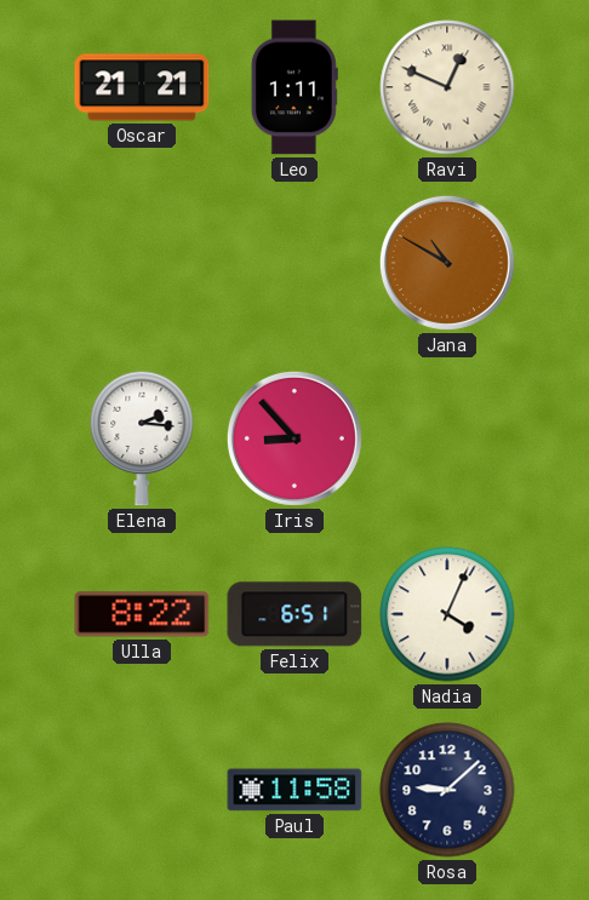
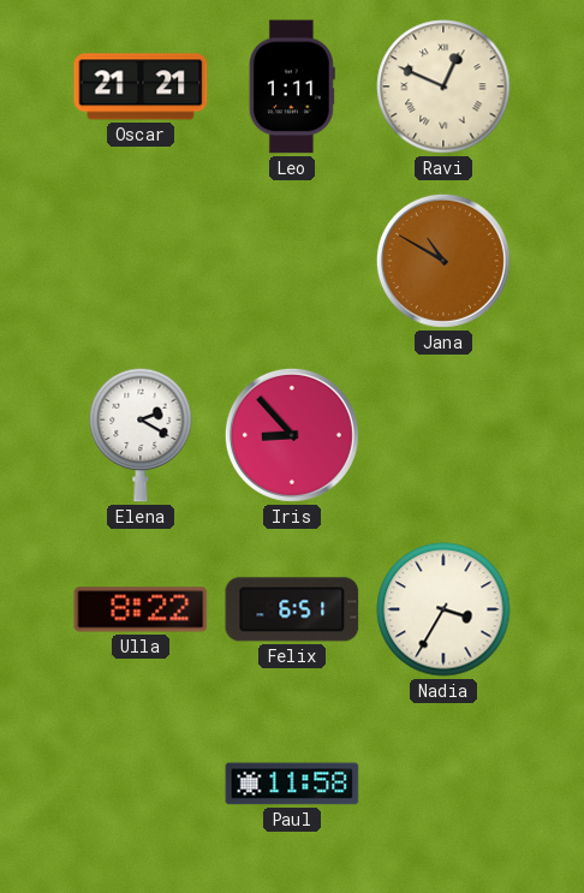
Elena: 2:16 -> 2:20 (141, 435)
Nadia: 4:04 -> 3:35 (443, 609)
Rosa: 9:08 -> none (447, 790)
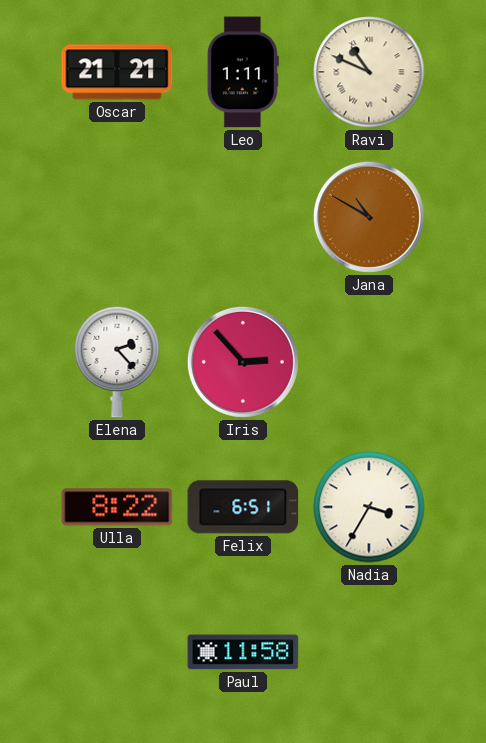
Ravi: 12:49 -> 10:49 (369, 72)
Elena: 2:20 -> 2:23 (117, 362)
Iris: 8:53 -> 2:53 (243, 362)
